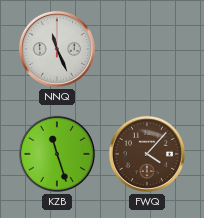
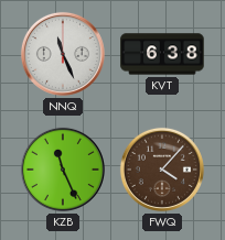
KVT: none -> 6:38 (162, 54)
KZB: 11:27 -> 11:26 (63, 170)
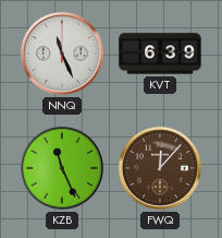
KVT: 6:38 -> 6:39 (160, 53)
FWQ: 4:07 -> 12:07 (160, 168)
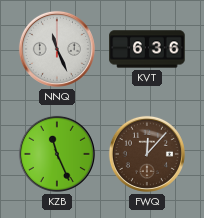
KVT: 6:39 -> 6:36 (147, 49)
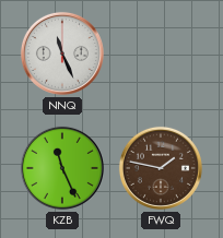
KVT: 6:36 -> none (147, 49)
FWQ: 12:07 -> 1:47 (161, 168)
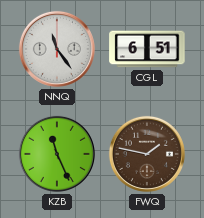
NNQ: 11:26 -> 11:24 (57, 49)
CGL: none -> 6:51 (147, 49)
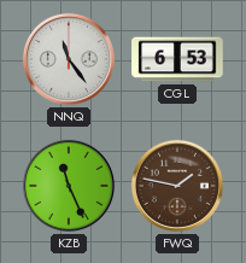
CGL: 6:51 -> 6:53 (177, 59)
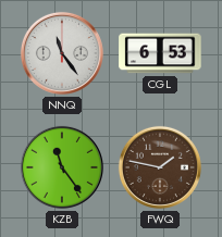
KZB: 11:26 -> 11:24 (62, 167)
